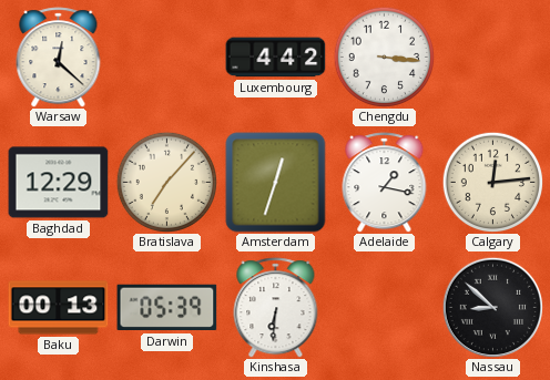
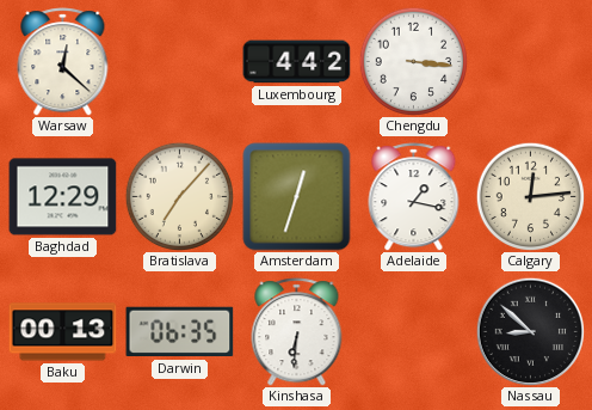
Darwin: 05:39 -> 06:35 (180, 332)
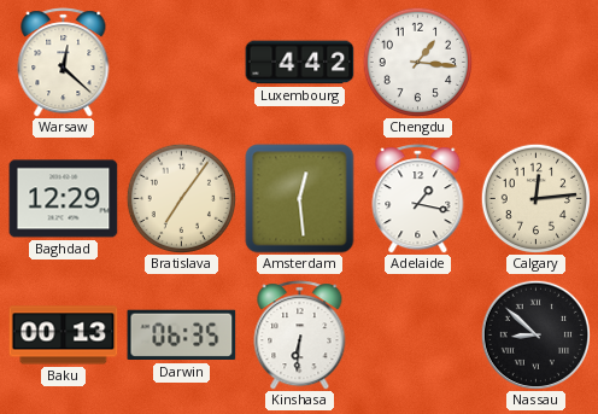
Chengdu: 3:16 -> 1:16 (417, 62)
Bratislava: 7:07 -> 7:06 (181, 198)
Amsterdam: 12:33 -> 12:29 (300, 199)
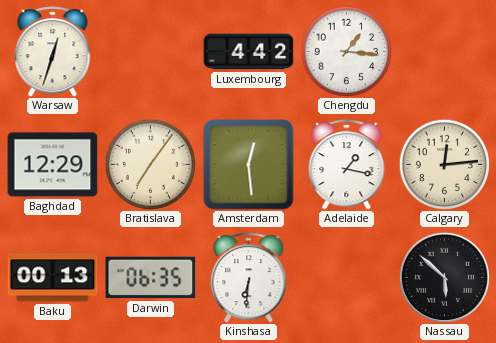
Warsaw: 12:22 -> 12:33 (53, 52)
Nassau: 8:52 -> 5:52 (444, 277)
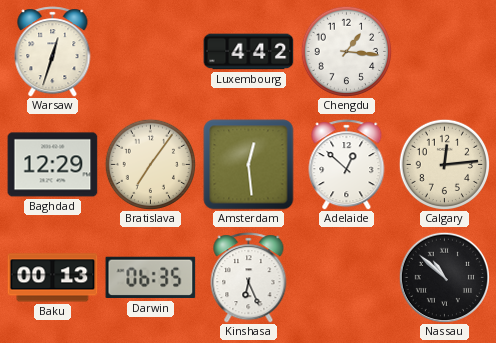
Adelaide: 1:17 -> 12:52 (347, 165)
Kinshasa: 6:31 -> 6:26 (249, 278)
Nassau: 5:52 -> 10:52 (444, 277)
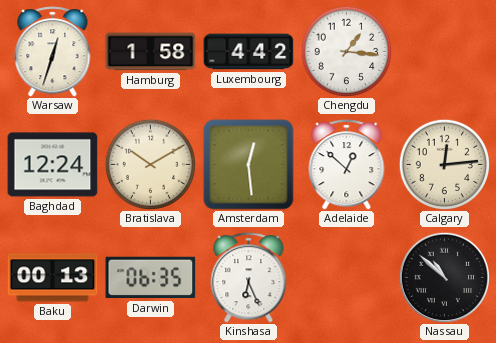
Hamburg: none -> 1:58 (151, 52)
Baghdad: 12:29 -> 12:24 (53, 165)
Bratislava: 7:06 -> 10:10 (150, 164)
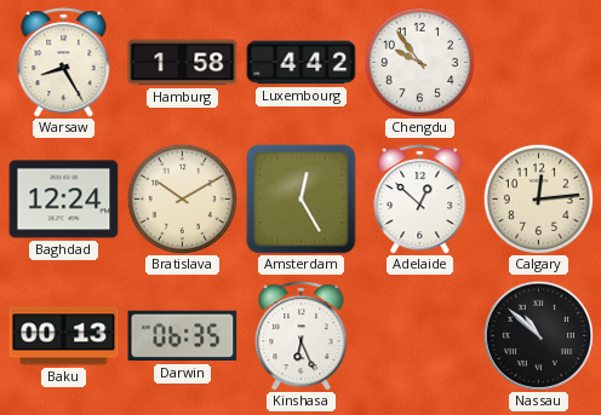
Warsaw: 12:33 -> 8:25 (64, 63)
Chengdu: 1:16 -> 9:54 (419, 62)
Amsterdam: 12:29 -> 12:25 (302, 200)
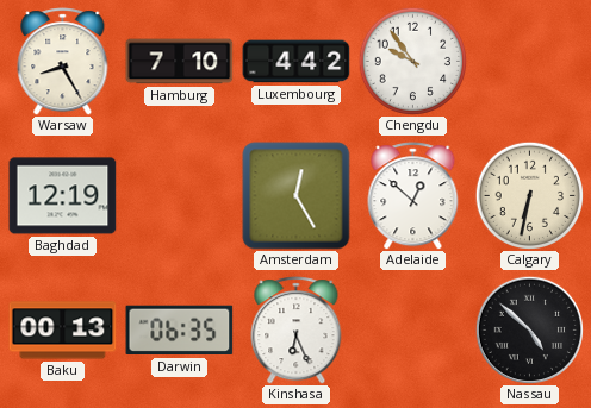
Hamburg: 1:58 -> 7:10 (180, 62)
Baghdad: 12:24 -> 12:19 (63, 196)
Bratislava: 10:10 -> none (182, 198)
Calgary: 12:14 -> 6:32 (529, 195)
Nassau: 10:52 -> 4:52 (529, 329)
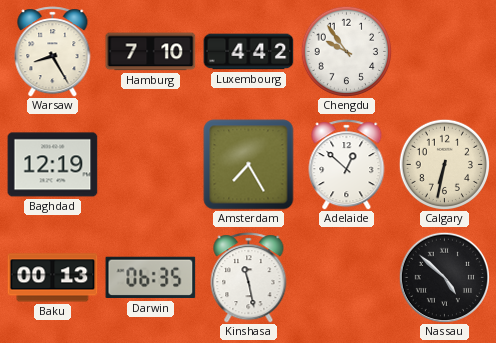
Amsterdam: 12:25 -> 7:25 (249, 165)
Kinshasa: 6:26 -> 11:28 (249, 278)
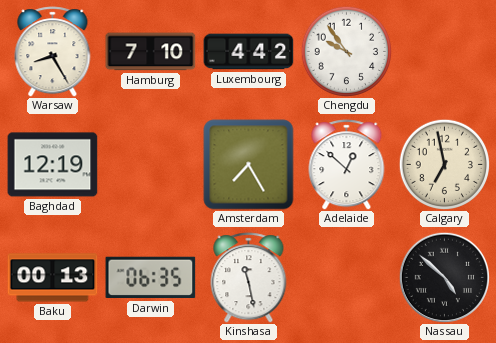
Calgary: 6:32 -> 6:58 (444, 164)
